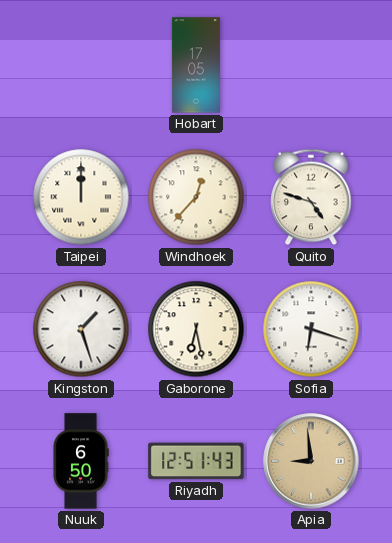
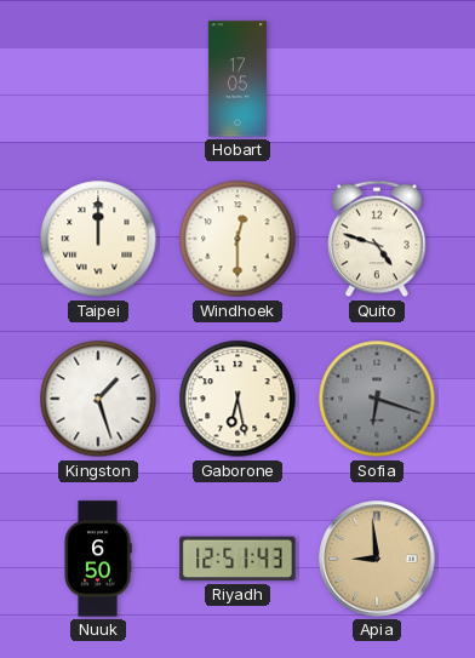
Windhoek: 12:37 -> 12:30 (237, 239)
Sofia dial: white -> grey (377, 399)
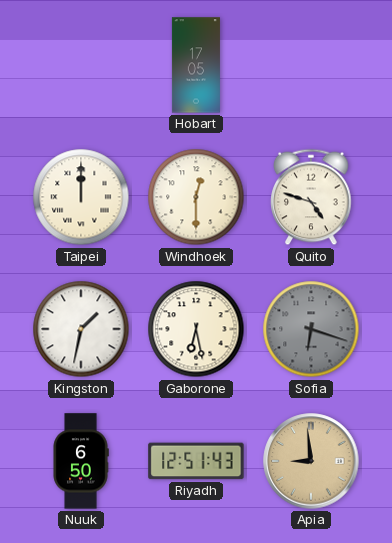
Kingston: 1:27 -> 1:32 (81, 329)
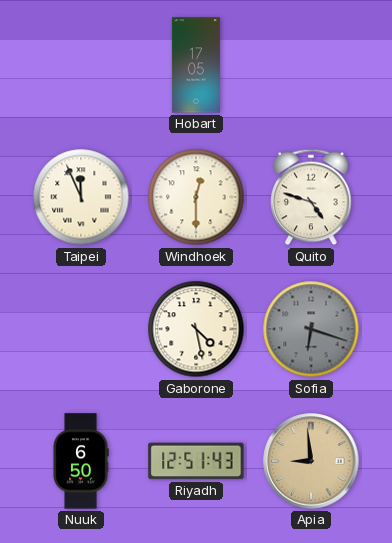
Taipei: 12:00 -> 11:56 (81, 197)
Kingston: 1:32 -> none (81, 329)
Gaborone: 6:28 -> 4:28 (196, 329)
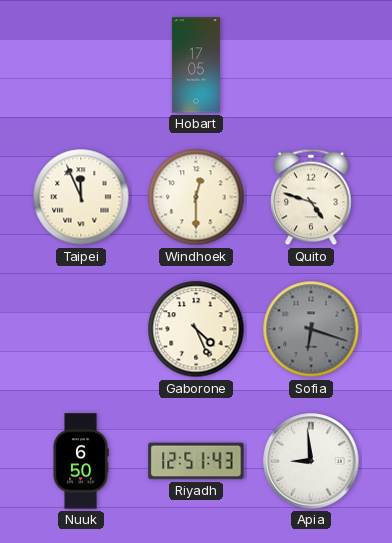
Gaborone: 4:28 -> 4:26 (196, 329)
Apia dial: champagne -> white (311, 461)
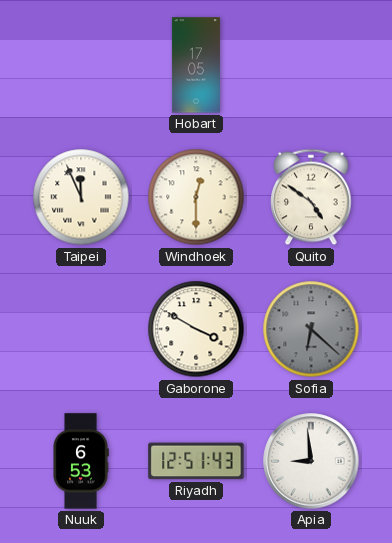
Quito: 4:48 -> 4:51 (311, 197)
Gaborone: 4:26 -> 3:50 (196, 329)
Sofia: 6:18 -> 6:22 (311, 329)
Nuuk: 6:50 -> 6:53 (81, 461)
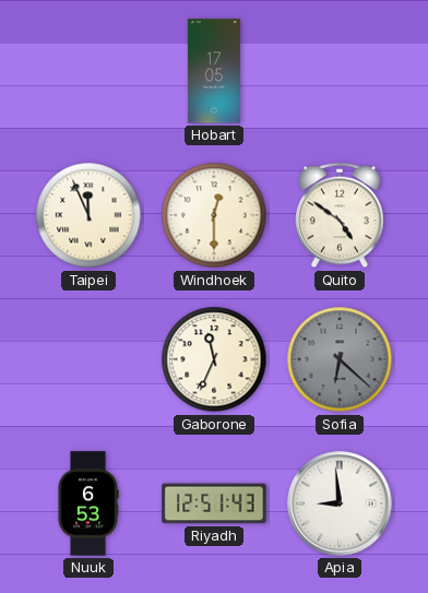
Gaborone: 3:50 -> 11:34 (214, 359)
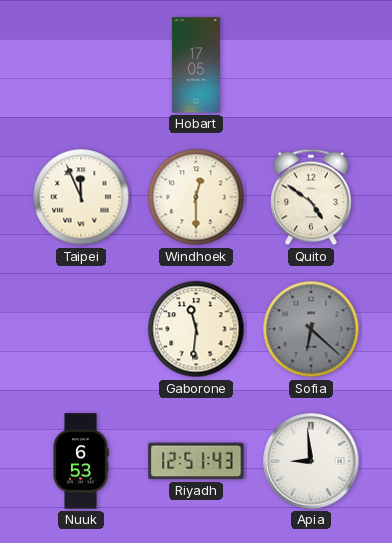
Gaborone: 11:34 -> 11:31 (196, 329)
